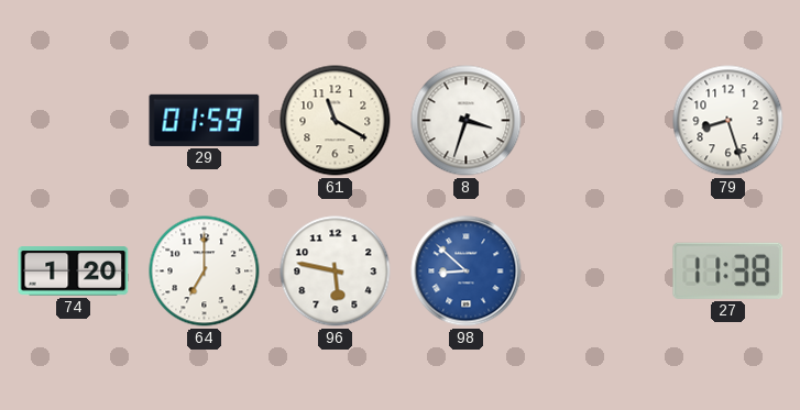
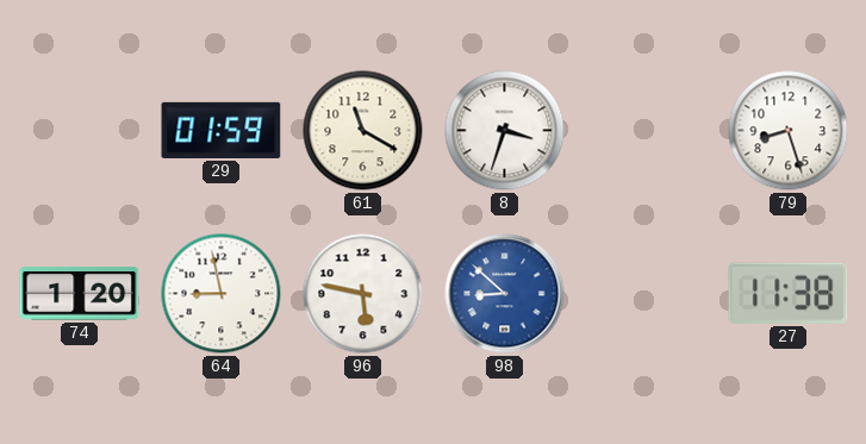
64: 7:00 -> 8:58 (222, 294)
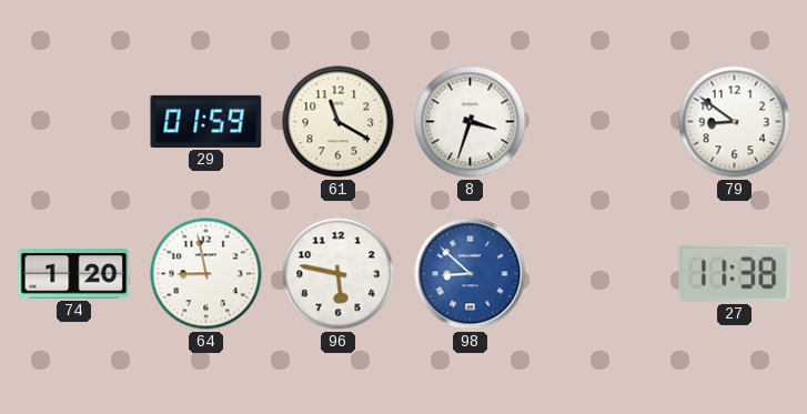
79: 8:27 -> 8:51 (735, 122)
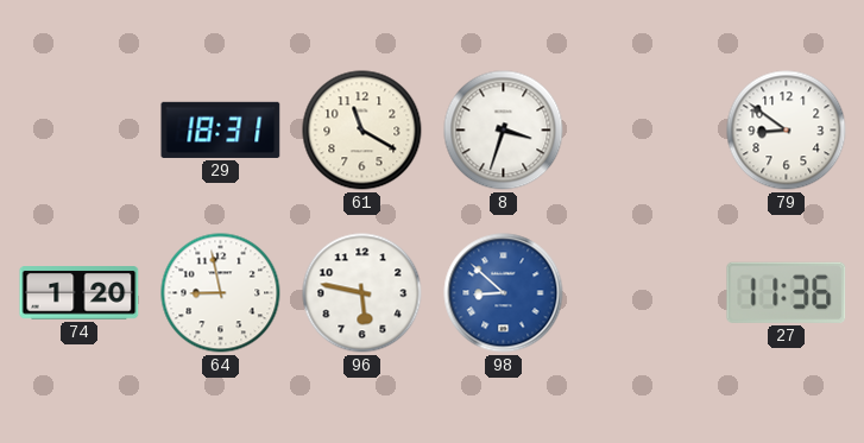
29: 01:59 -> 18:31 (221, 129)
27: 11:38 -> 11:36 (787, 292)
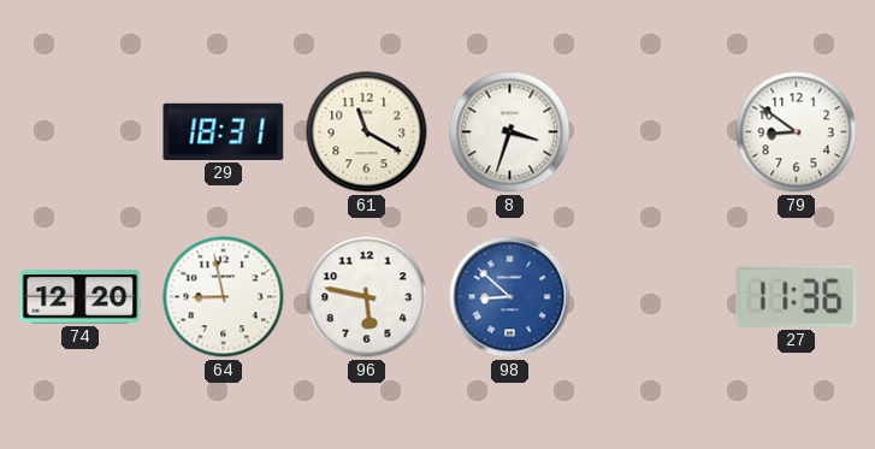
74: 1:20 -> 12:20 (81, 297)
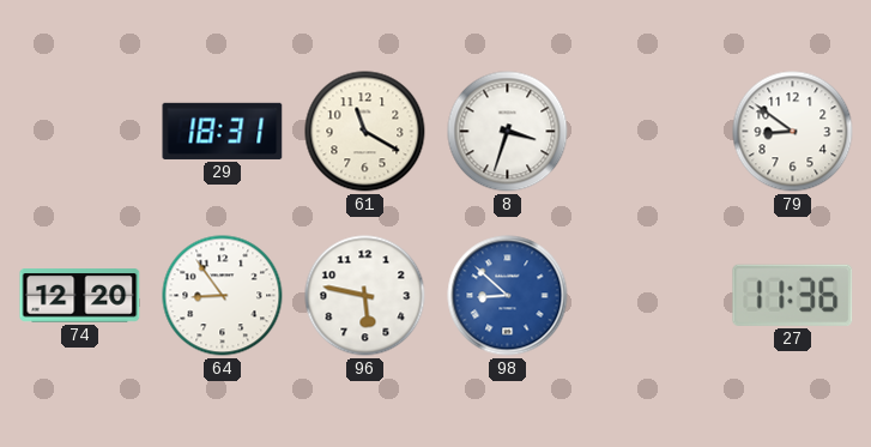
64: 8:58 -> 8:54 (223, 296)
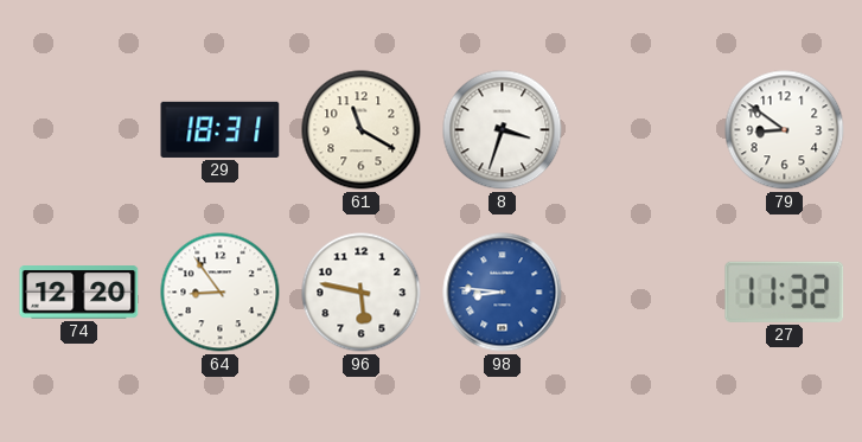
98: 8:52 -> 8:46 (503, 293)
27: 11:36 -> 11:32 (785, 292)
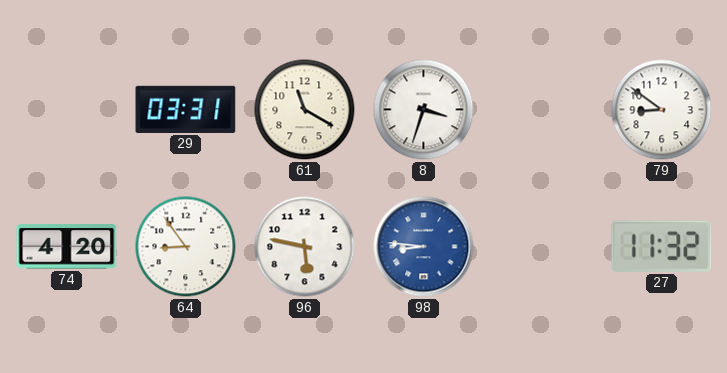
29: 18:31 -> 03:31 (186, 109)
74: 12:20 -> 4:20 (67, 247)
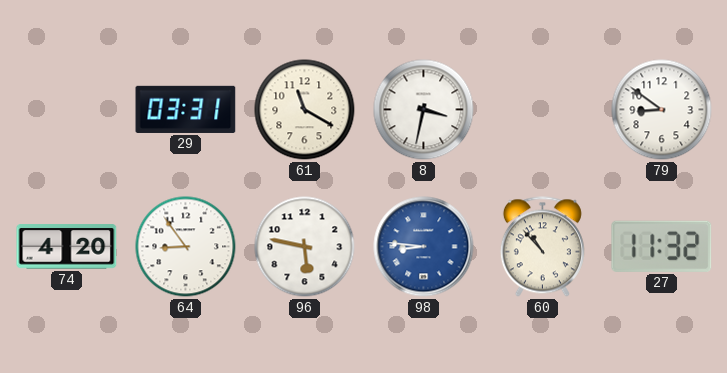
8: 3:33 -> 3:32 (424, 110)
60: none -> 10:53 (542, 247)
